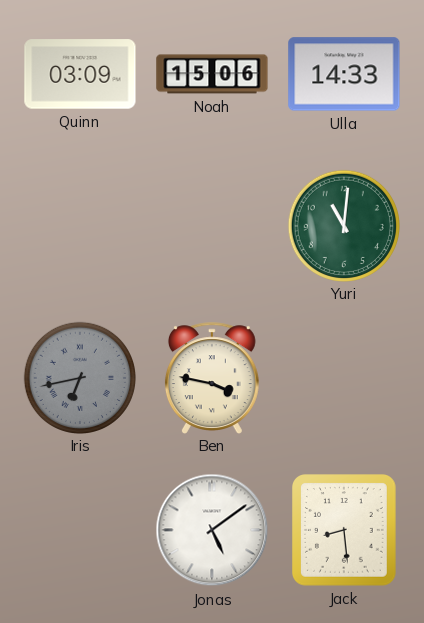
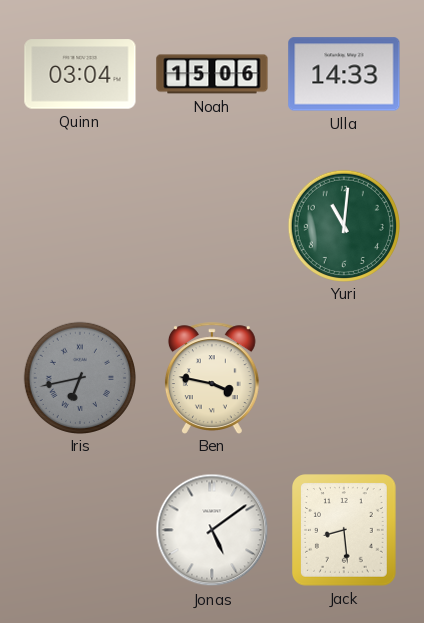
Quinn: 03:09 -> 03:04 (80, 74)
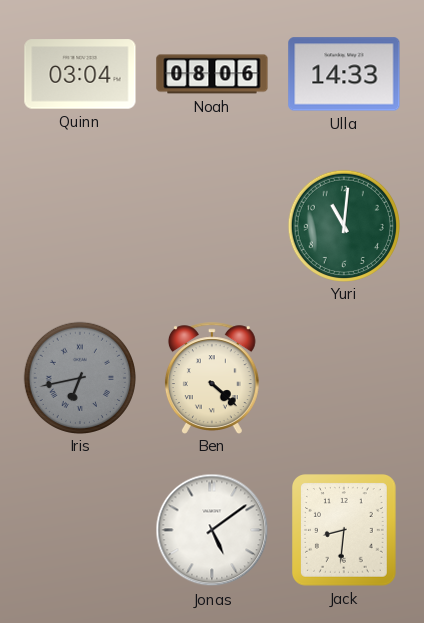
Noah: 15:06 -> 08:06 (212, 74)
Ben: 3:47 -> 4:22 (212, 378)
Jack: 8:29 -> 8:31 (345, 531)
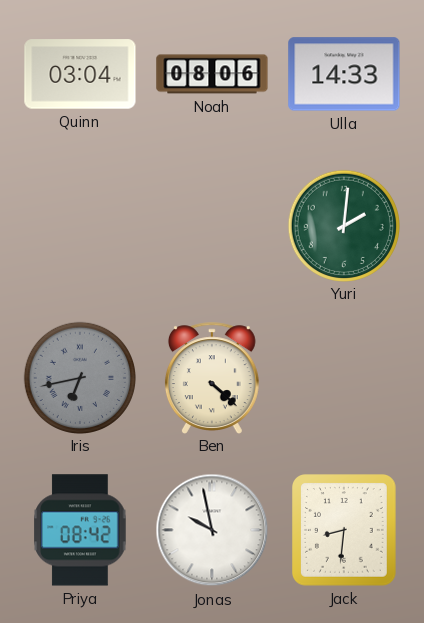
Yuri: 11:01 -> 2:01 (343, 225)
Priya: none -> 08:42 (80, 530)
Jonas: 5:09 -> 9:58 (212, 530)
